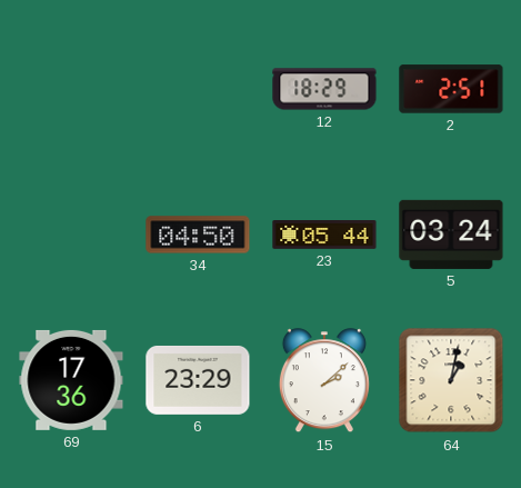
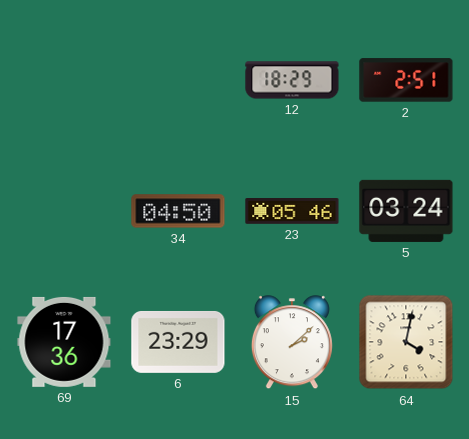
23: 05:44 -> 05:46 (292, 212)
64: 1:02 -> 4:02 (406, 342)
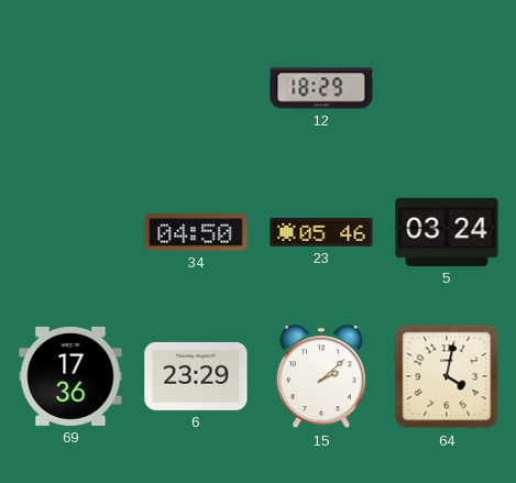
2: 2:51 -> none (406, 80)
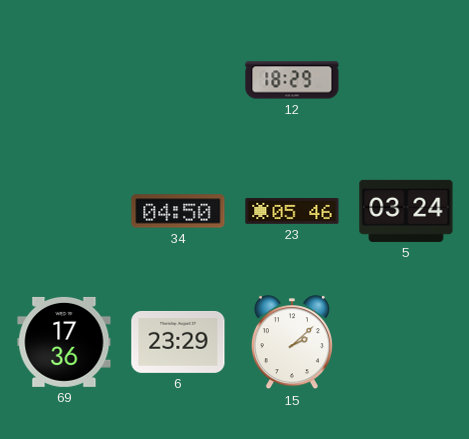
64: 4:02 -> none (447, 376)
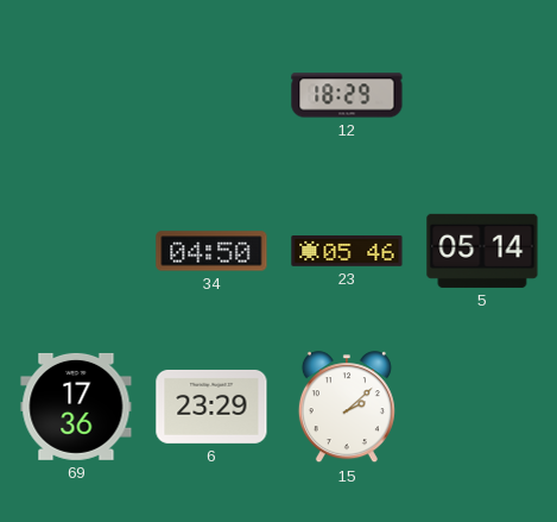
5: 03:24 -> 05:14 (482, 251)
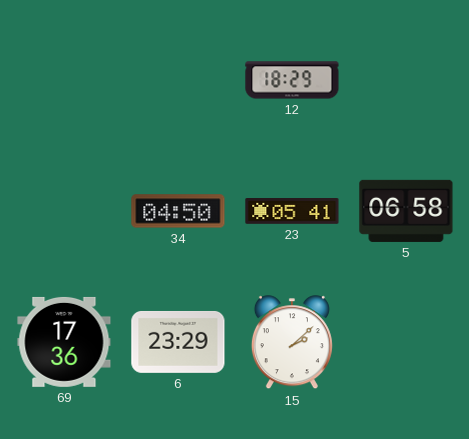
23: 05:46 -> 05:41 (292, 212)
5: 05:14 -> 06:58 (406, 211)
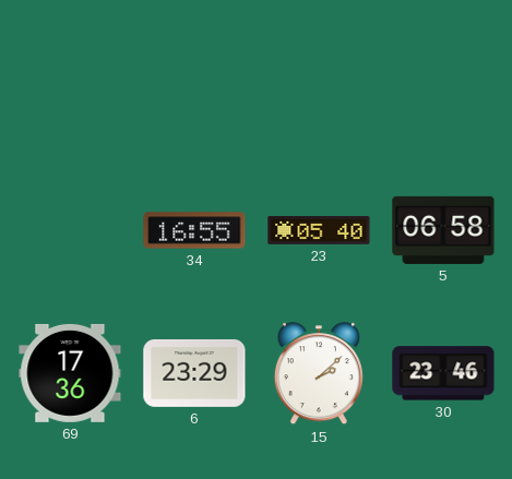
12: 18:29 -> none (292, 80)
34: 04:50 -> 16:55 (194, 230)
23: 05:41 -> 05:40 (319, 231)
30: none -> 23:46 (443, 373)
